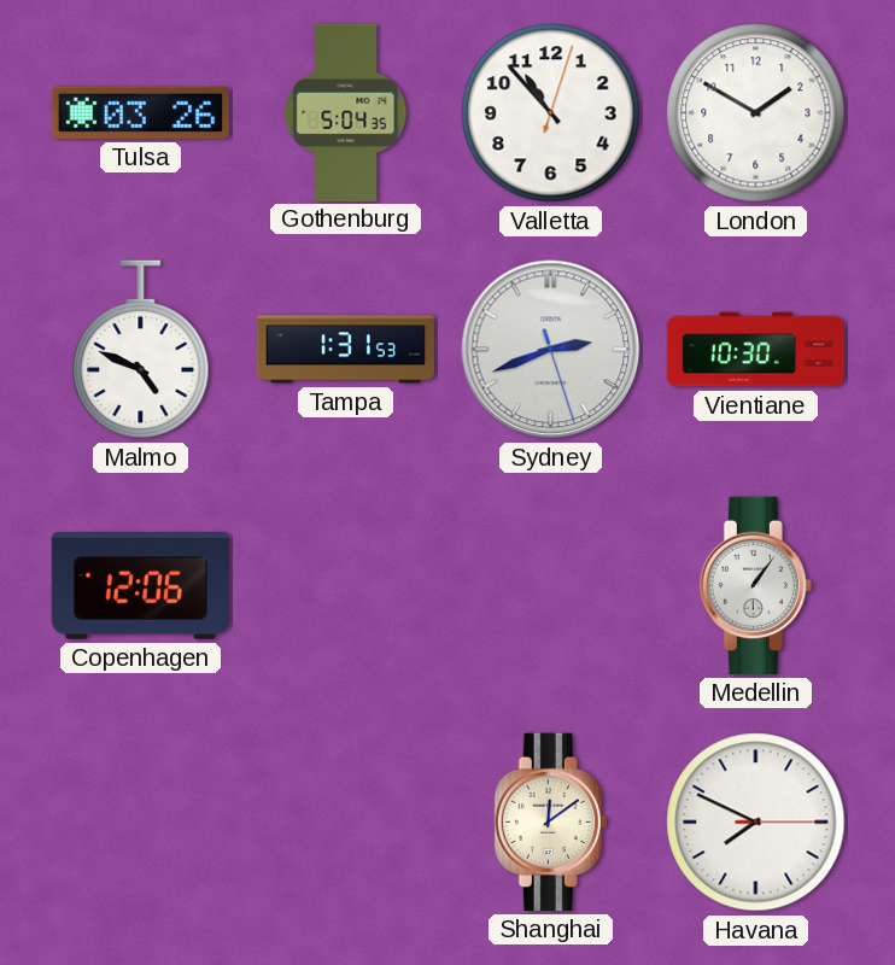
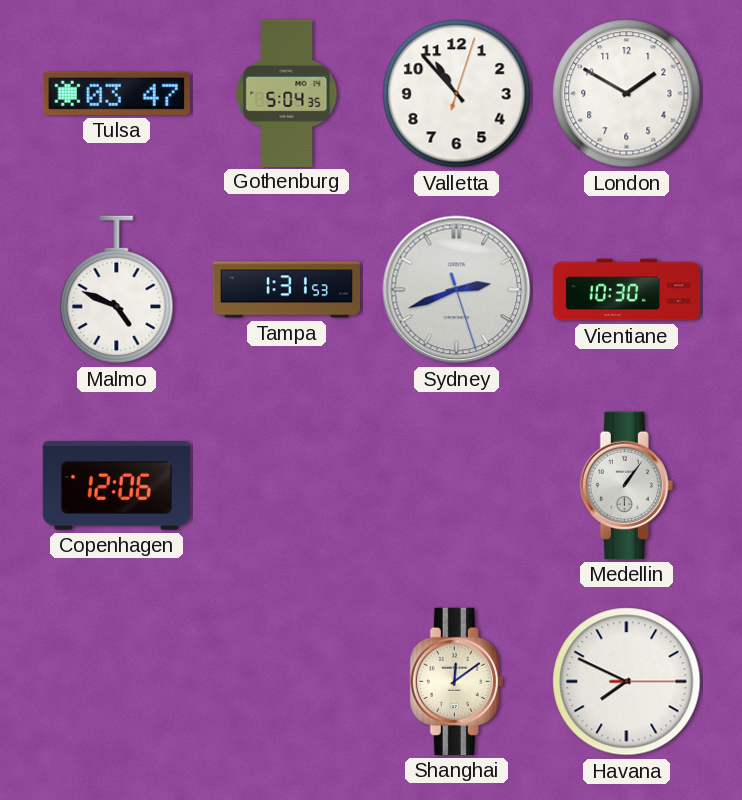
Tulsa: 03:26 -> 03:47 (116, 93)
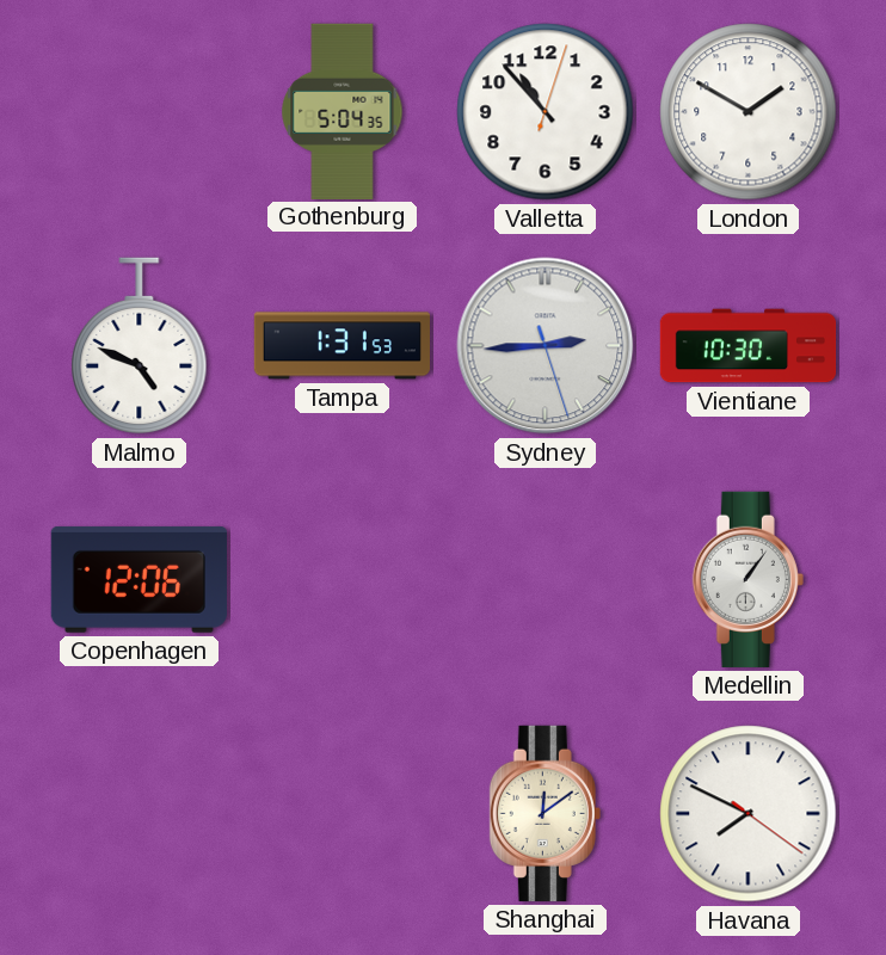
Tulsa: 03:47 -> none (116, 93)
Sydney: 2:41 -> 2:44 (546, 346)
Havana: 7:49:15 -> 7:49:21 (749, 814)
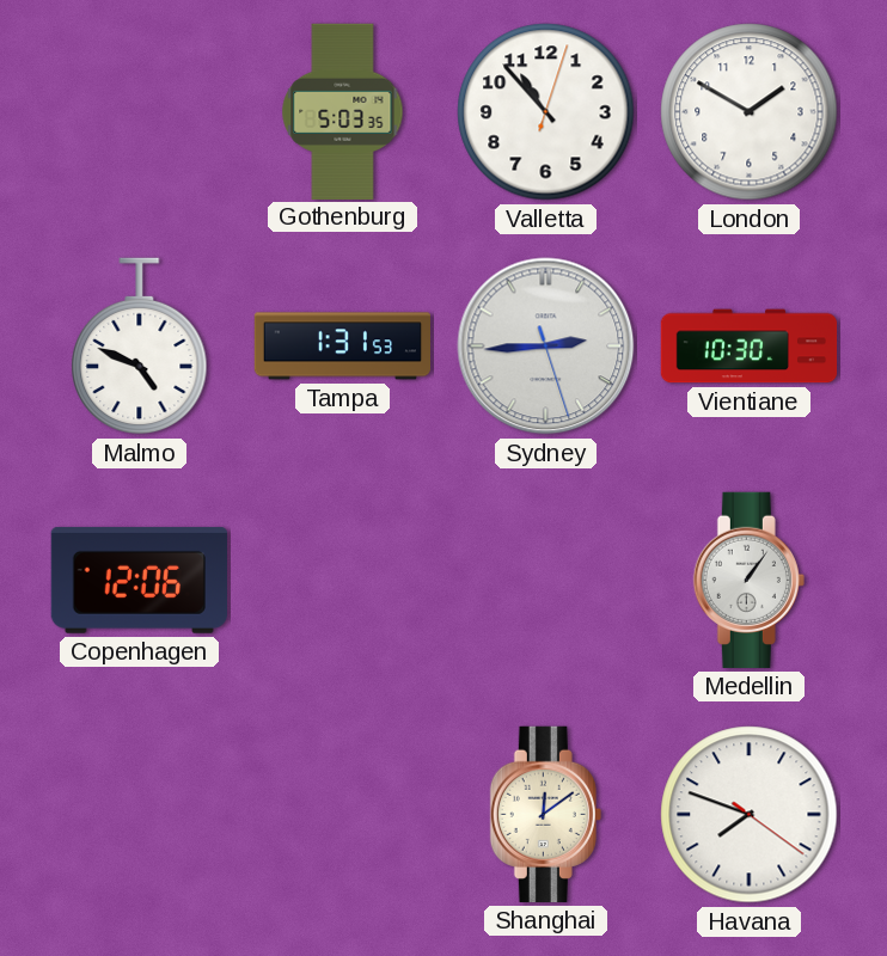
Gothenburg: 5:04 -> 5:03 (343, 111)
Havana: 7:49 -> 7:48 (750, 815)
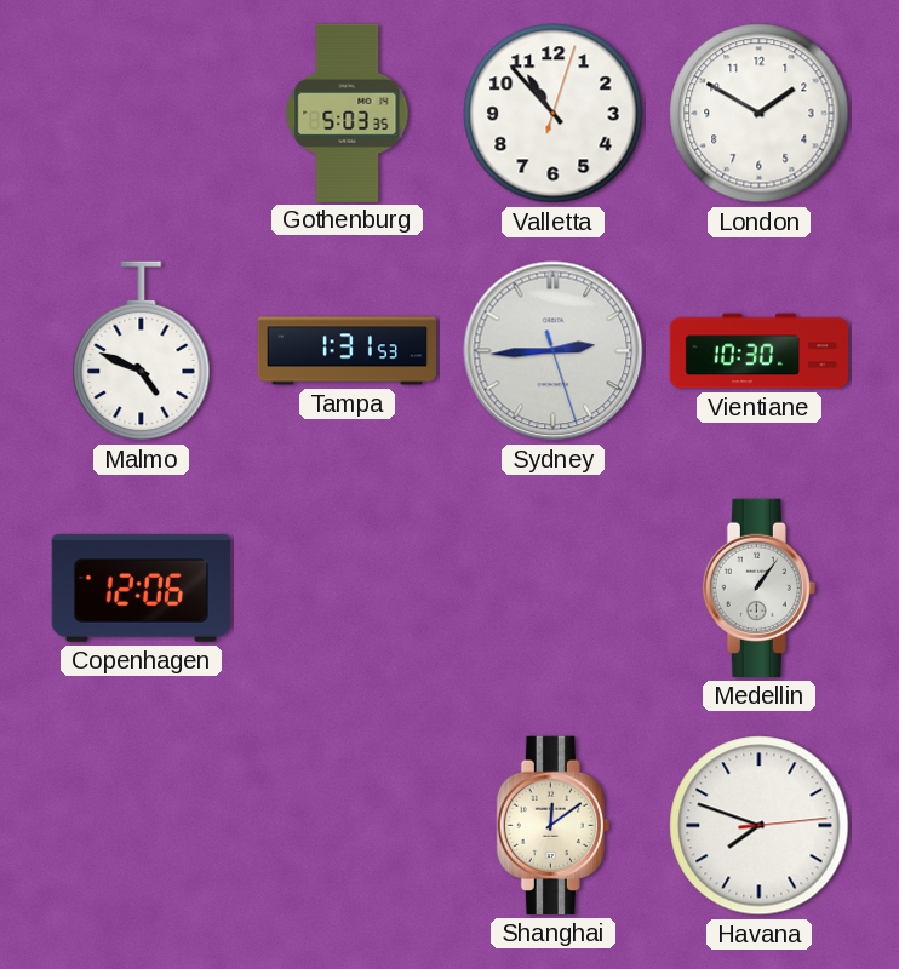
Havana: 7:48:21 -> 7:48:14 (760, 826)
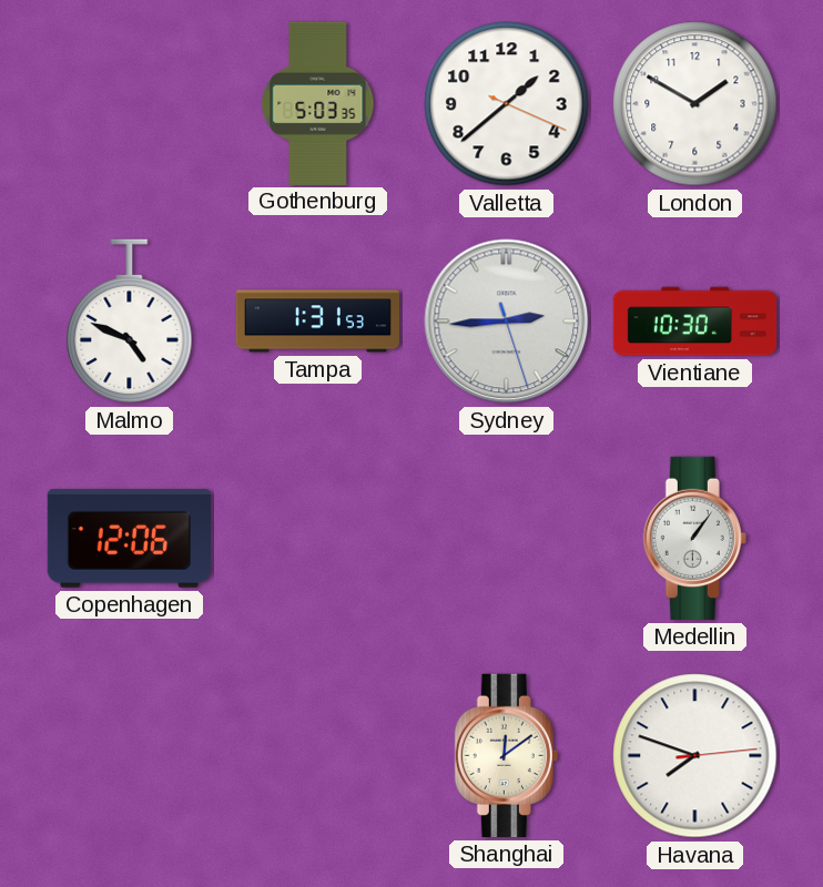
Valletta: 10:53 -> 1:38 (507, 104)
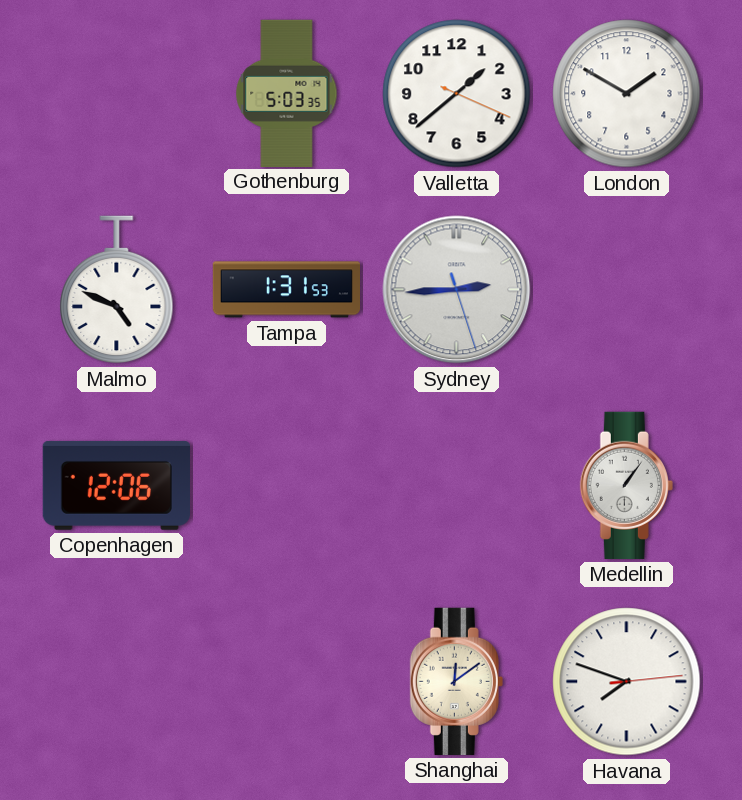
Vientiane: 10:30 -> none (695, 322)
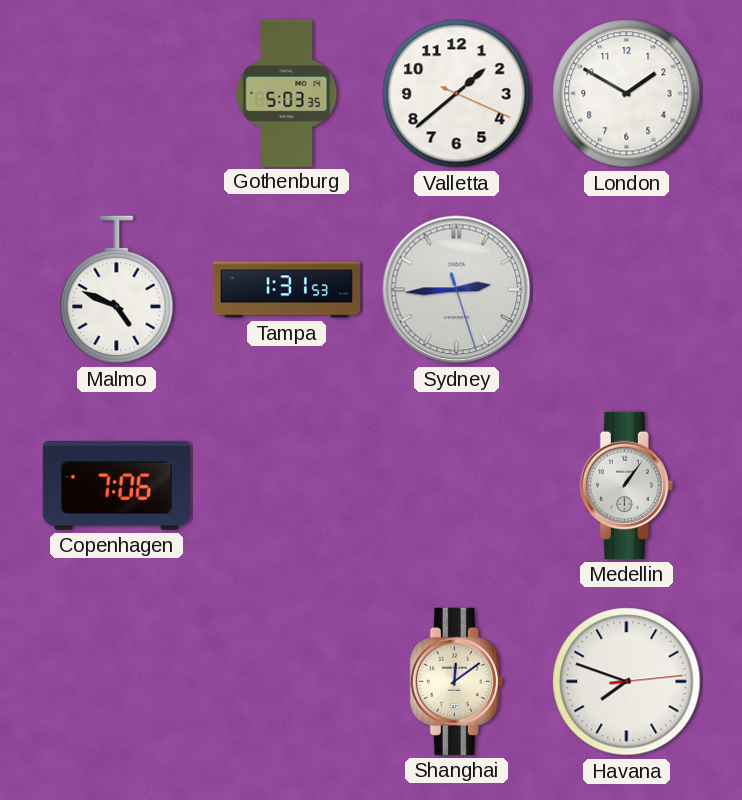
Copenhagen: 12:06 -> 7:06 (116, 485)
